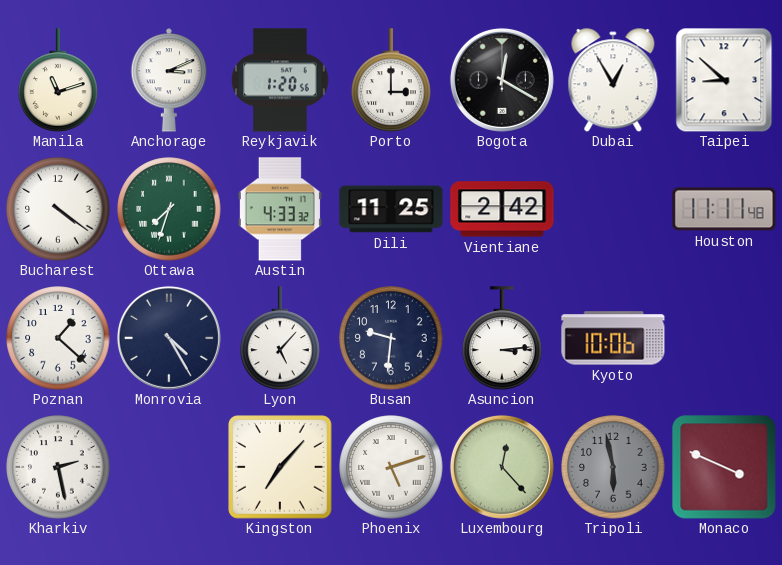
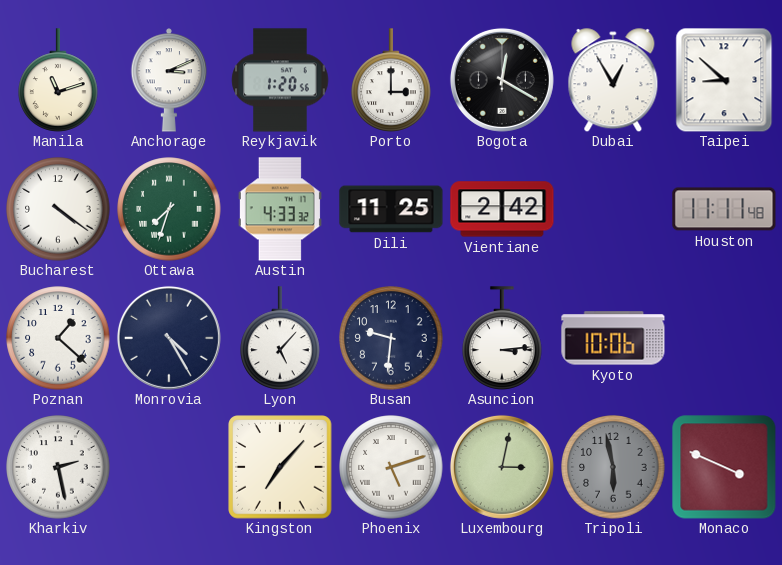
Luxembourg: 12:23 -> 3:02 (502, 467)
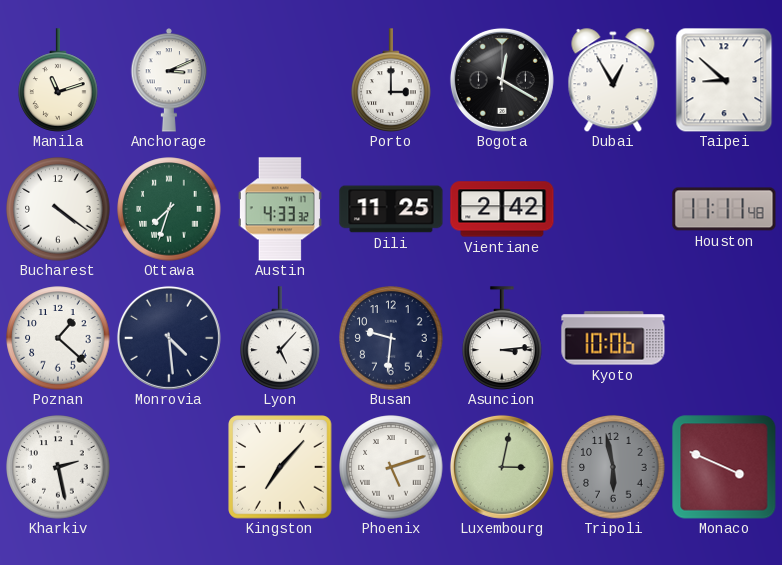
Reykjavik: 1:20 -> none (280, 80)
Monrovia: 4:25 -> 4:29 (169, 338)
